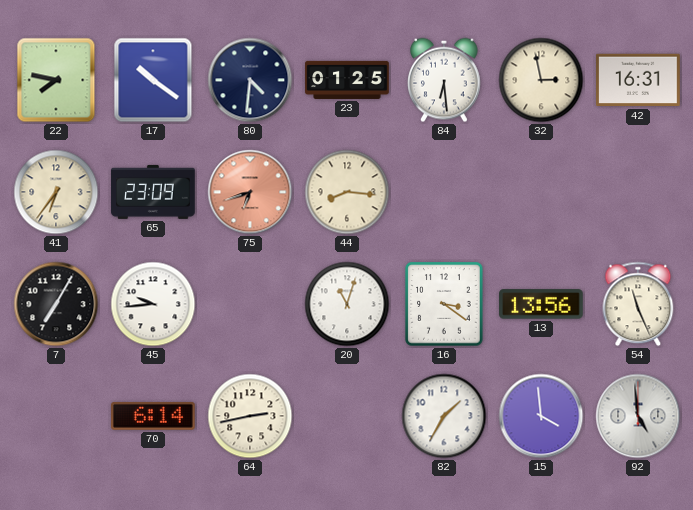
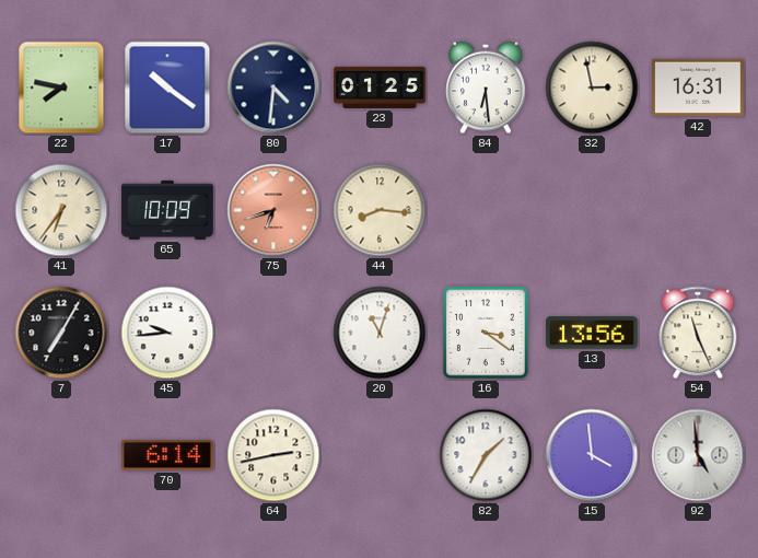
65: 23:09 -> 10:09 (167, 210)
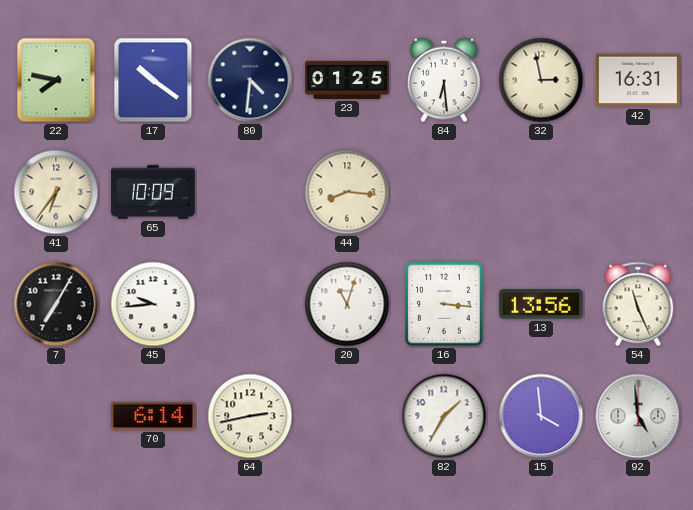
75: 6:42 -> none (273, 210)
16: 3:21 -> 3:16 (444, 304)
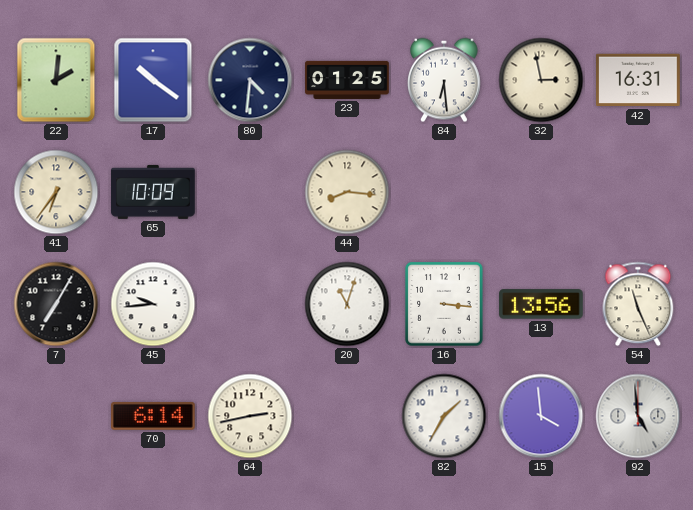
22: 7:47 -> 2:01 (56, 80)
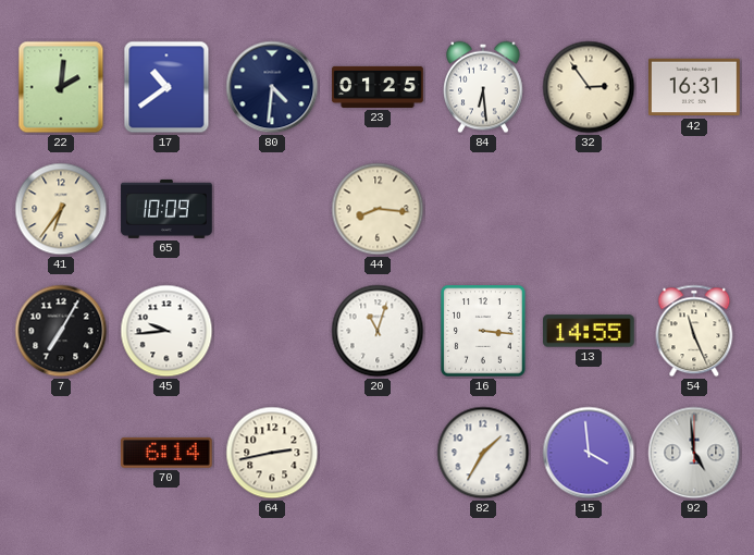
17: 10:21 -> 10:39 (166, 87)
32: 2:58 -> 2:54 (589, 87)
13: 13:56 -> 14:55 (590, 331)
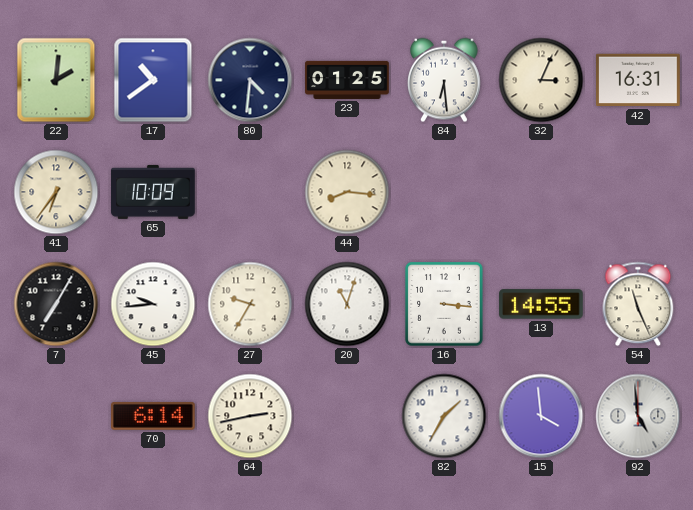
32: 2:54 -> 3:04 (541, 80)
27: none -> 9:35 (250, 304)
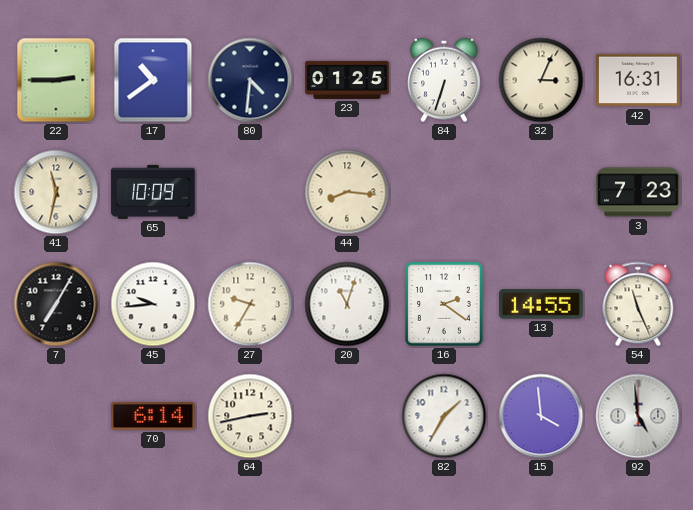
22: 2:01 -> 2:45 (56, 80)
84: 6:29 -> 6:33 (445, 80)
41: 6:36 -> 11:32 (56, 192)
3: none -> 7:23 (638, 192)
16: 3:16 -> 2:21 (444, 304)
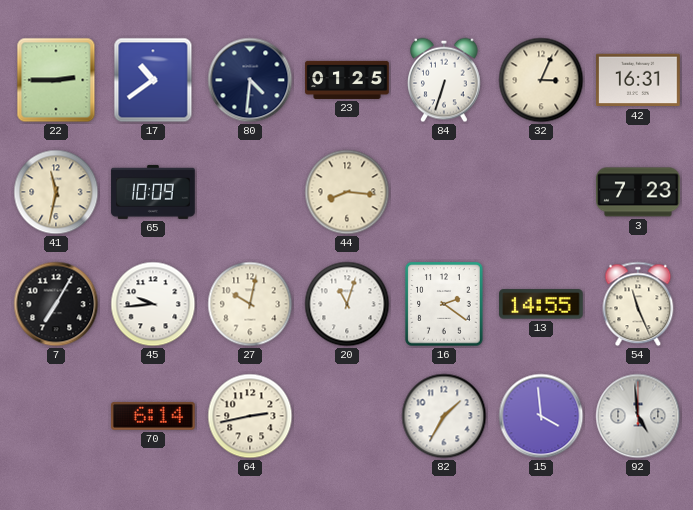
27: 9:35 -> 10:02 (250, 304)
